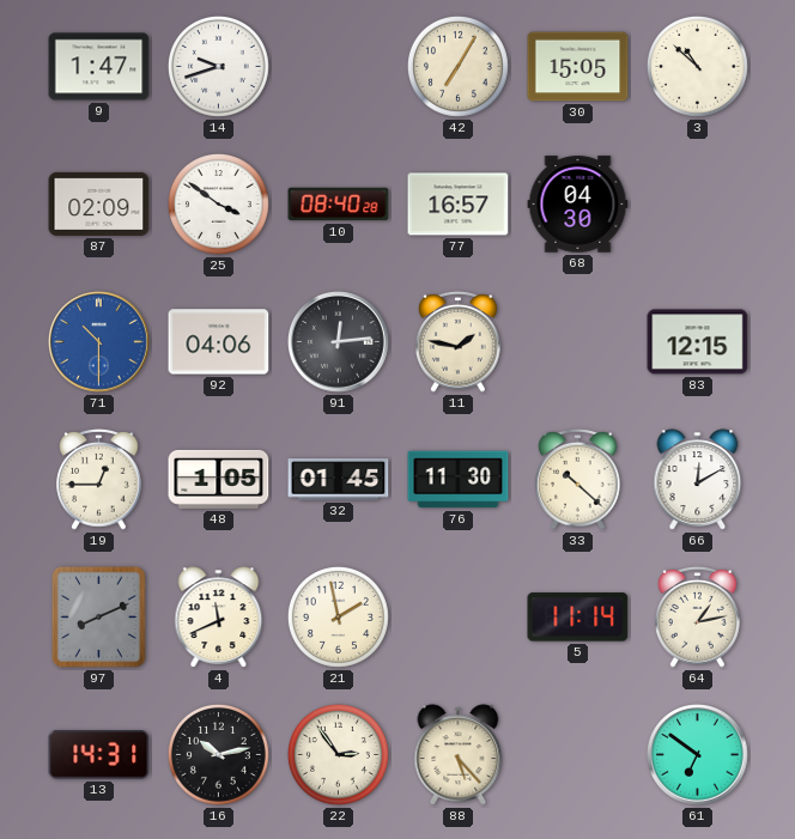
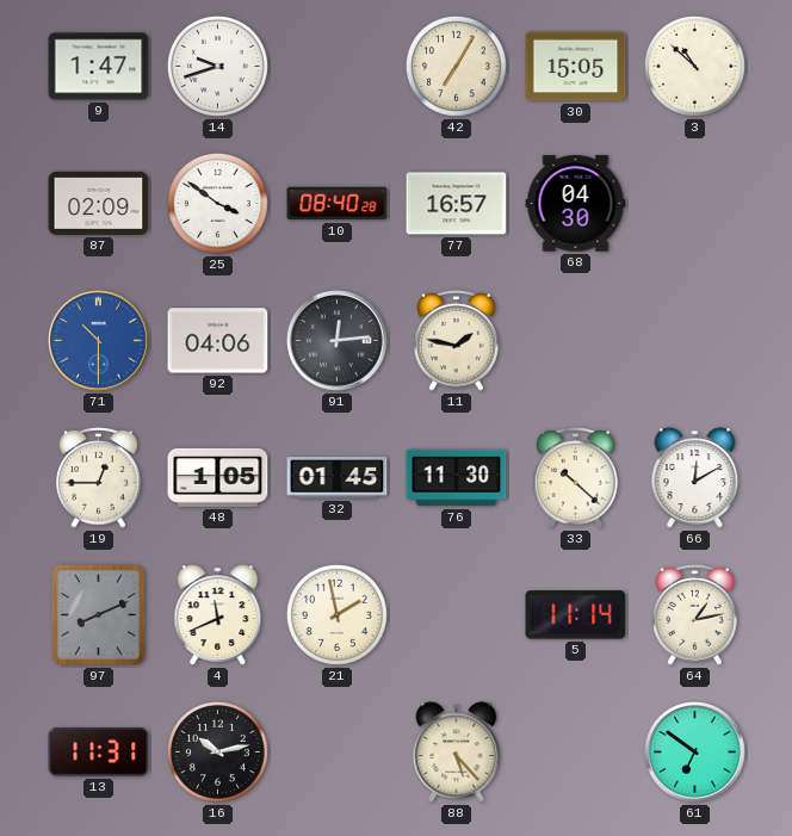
83: 12:15 -> none (698, 342)
13: 14:31 -> 11:31 (99, 753)
22: 2:54 -> none (338, 754)
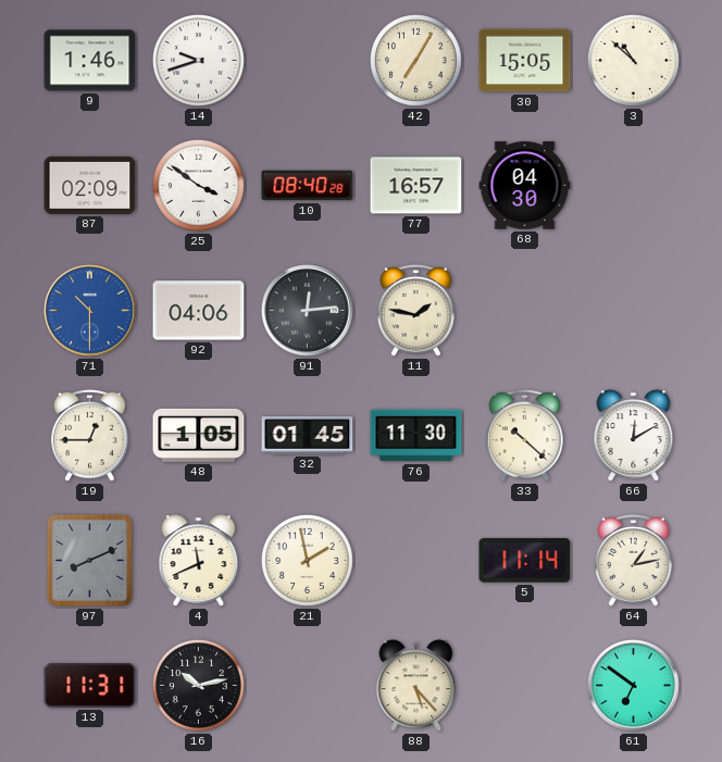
9: 1:47 -> 1:46 (90, 61)
